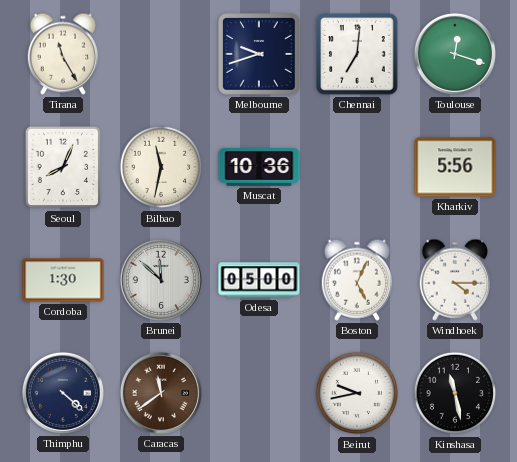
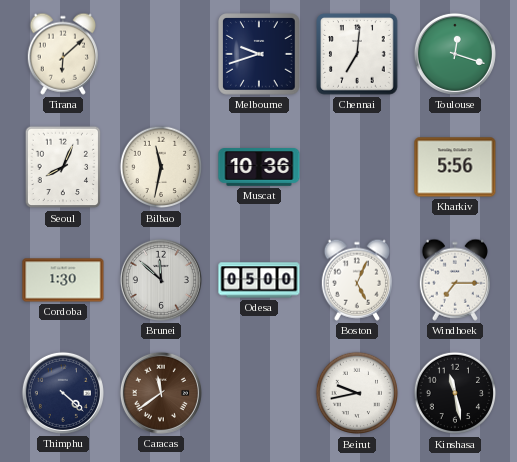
Tirana: 11:25 -> 6:08 (62, 54)
Windhoek: 4:15 -> 7:15 (454, 280)
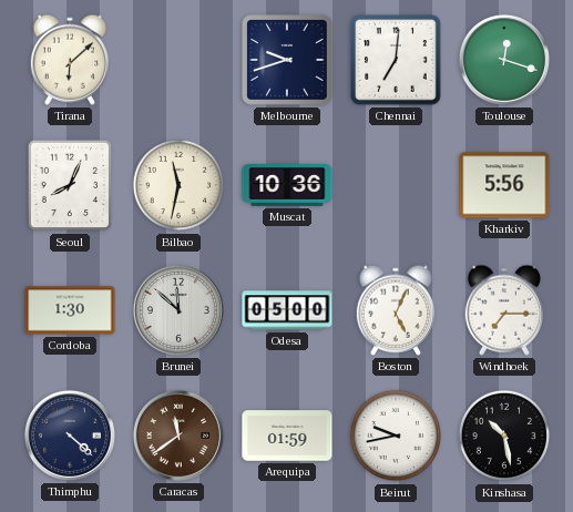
Arequipa: none -> 01:59 (287, 436)
Kinshasa: 11:28 -> 10:28 (504, 436)
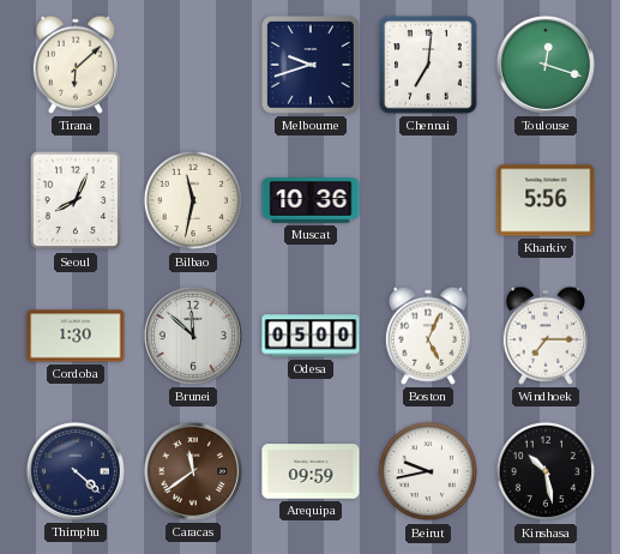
Arequipa: 01:59 -> 09:59 (311, 471)
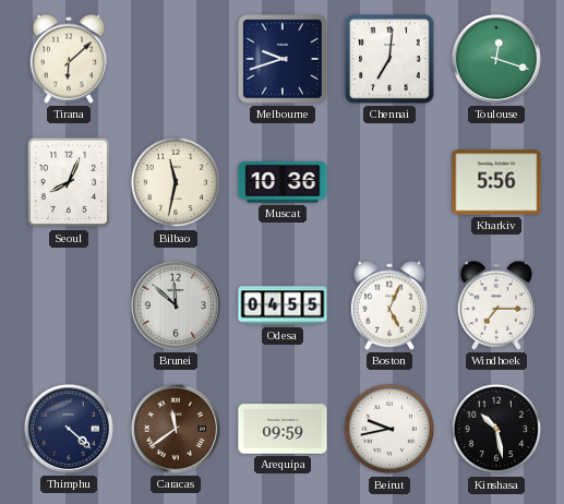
Cordoba: 1:30 -> none (76, 336)
Odesa: 05:00 -> 04:55 (283, 305)
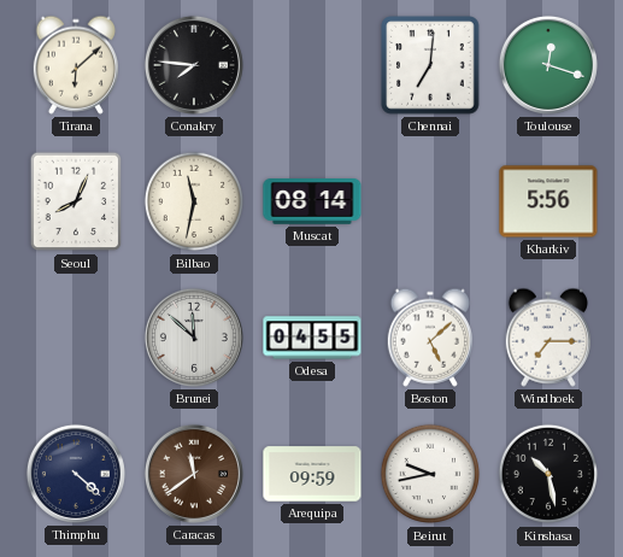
Conakry: none -> 7:46 (194, 65)
Melbourne: 9:42 -> none (283, 59)
Muscat: 10:36 -> 08:14 (312, 203)
Boston: 5:04 -> 5:08 (429, 338)
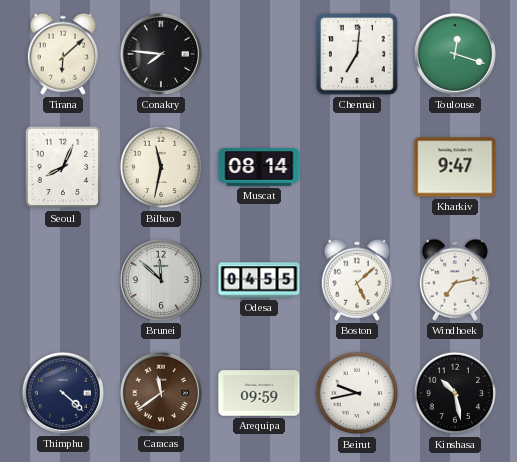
Kharkiv: 5:56 -> 9:47 (455, 167)
Windhoek: 7:15 -> 7:13 (454, 280)
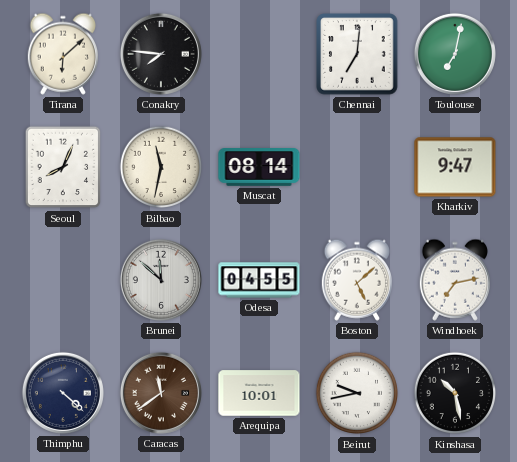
Toulouse: 12:18 -> 7:02 (455, 54)
Arequipa: 09:59 -> 10:01 (259, 393)
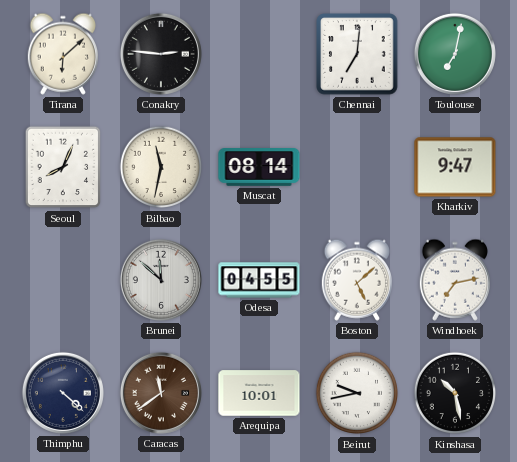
Conakry: 7:46 -> 2:46 (161, 54)
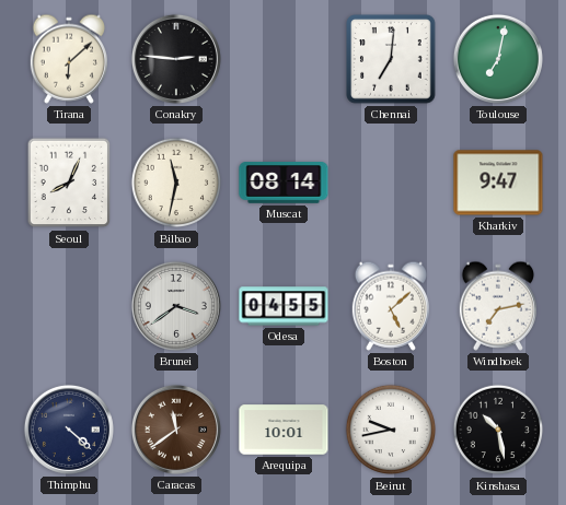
Brunei: 11:52 -> 3:39 (176, 306)
